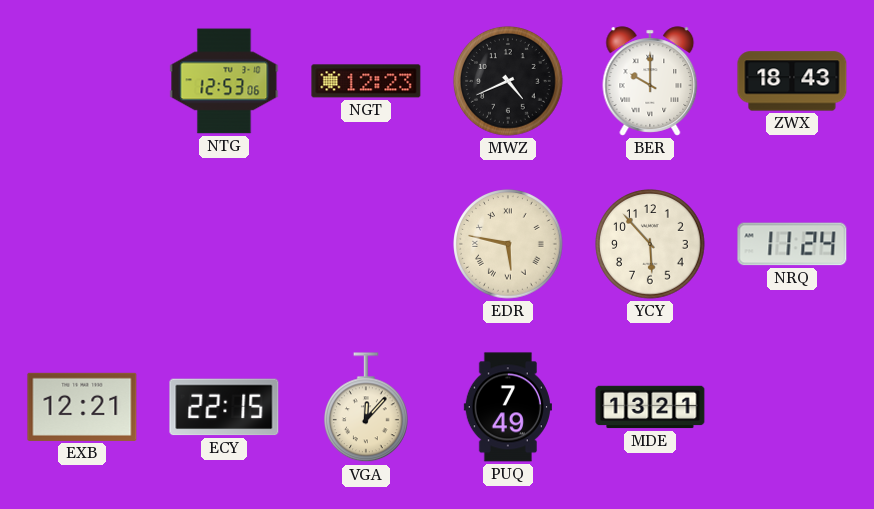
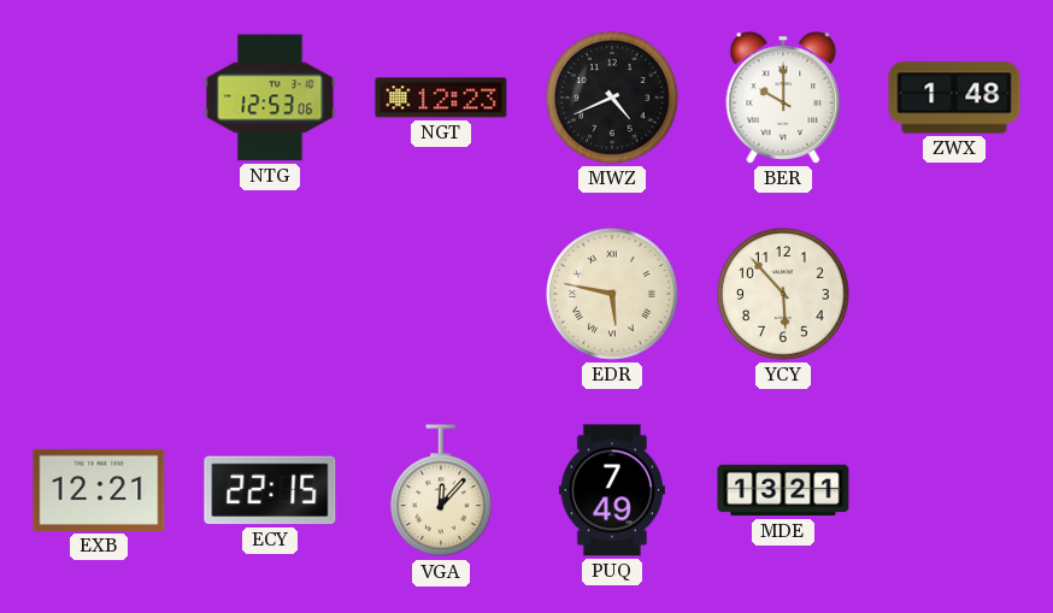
ZWX: 18:43 -> 1:48 (954, 98)
NRQ: 11:24 -> none (792, 244)
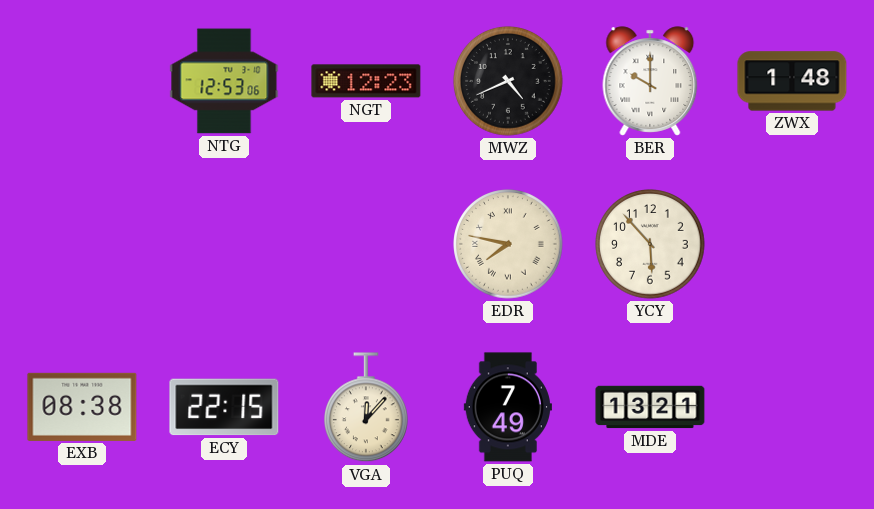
EDR: 5:47 -> 7:47 (508, 244)
EXB: 12:21 -> 08:38 (82, 407)
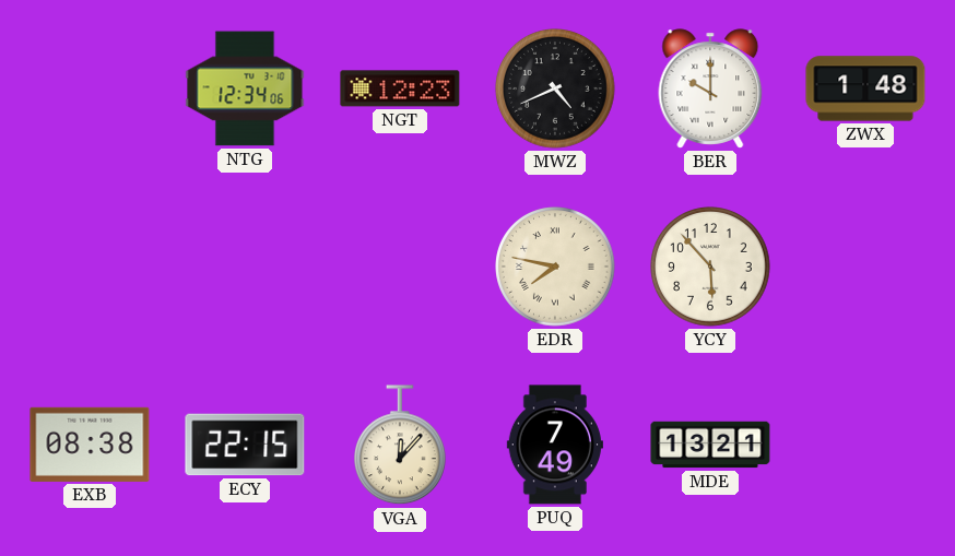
NTG: 12:53 -> 12:34 (245, 88)
